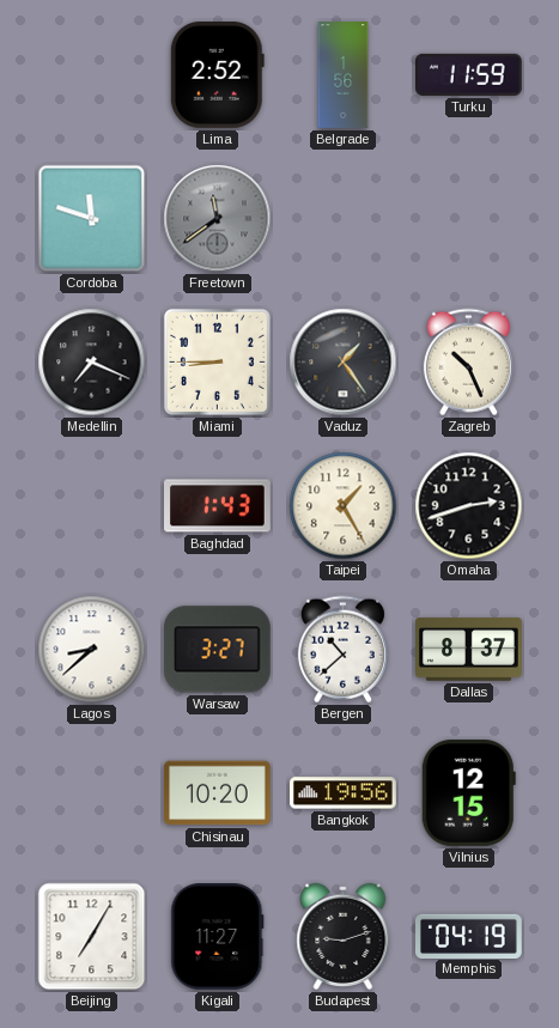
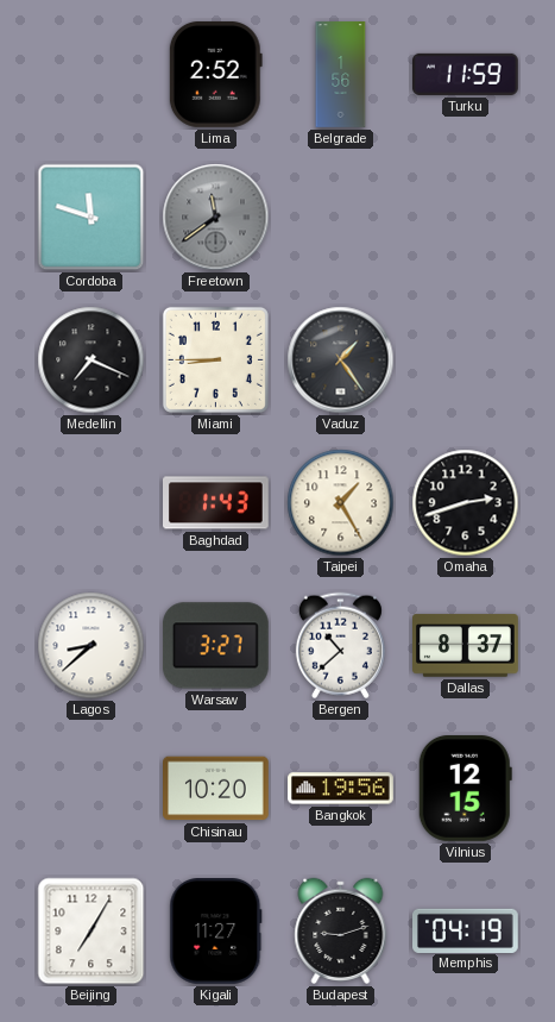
Zagreb: 10:26 -> none (468, 363)
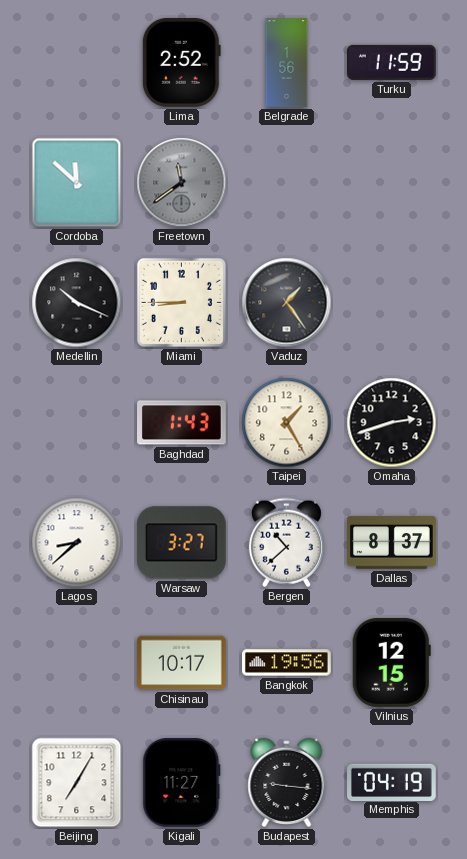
Cordoba: 11:48 -> 11:52 (77, 183)
Medellin: 7:19 -> 10:19 (77, 303)
Chisinau: 10:20 -> 10:17 (182, 663)
Budapest: 9:12 -> 9:16 (287, 782)
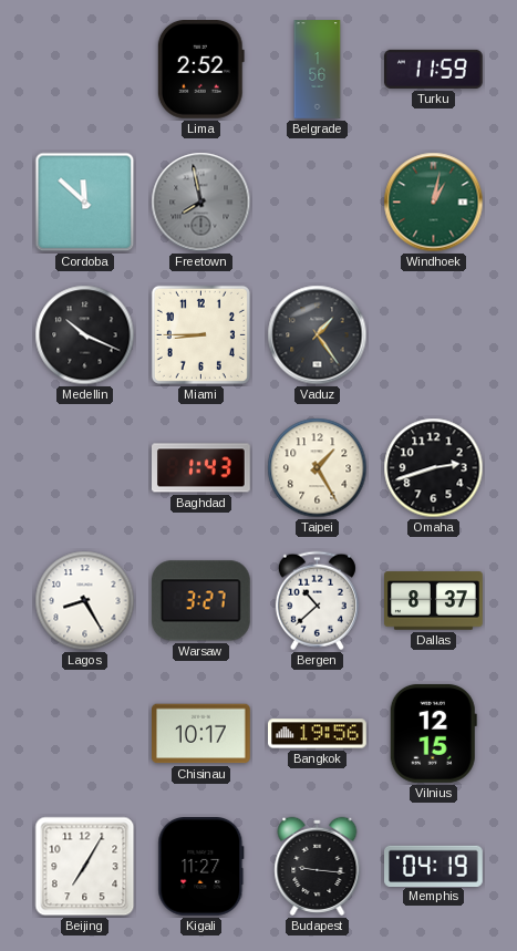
Freetown: 11:39 -> 7:58 (201, 203)
Windhoek: none -> 1:02 (434, 203)
Lagos: 8:38 -> 8:25 (85, 601)
